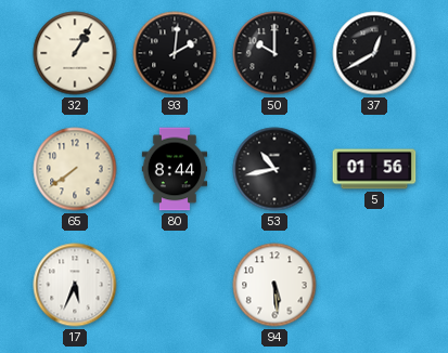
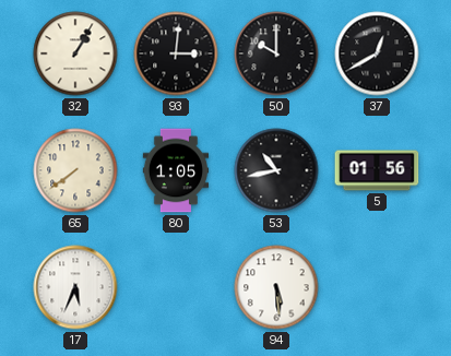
93: 2:01 -> 3:01 (176, 54)
80: 8:44 -> 1:05 (176, 170)
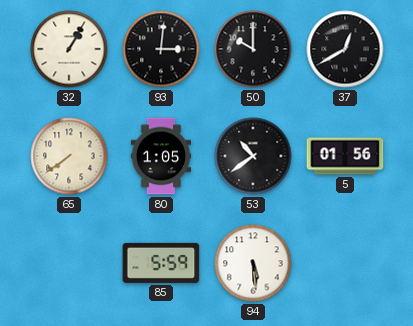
53: 10:43 -> 10:39 (253, 156)
17: 5:34 -> none (75, 287)
85: none -> 5:59 (161, 263)
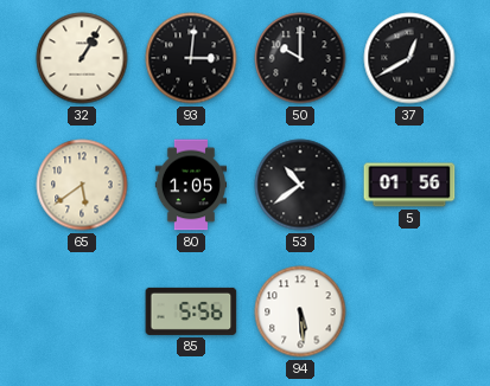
65: 7:39 -> 5:39 (82, 185)
85: 5:59 -> 5:56 (191, 311)
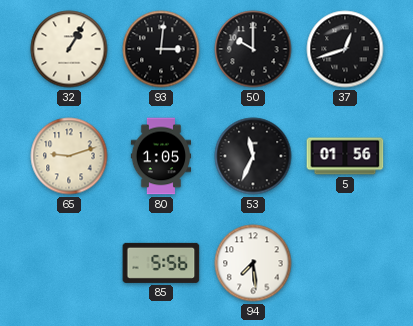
37: 12:40 -> 12:42 (345, 49)
65: 5:39 -> 9:12 (69, 156)
53: 10:39 -> 11:34 (253, 156)
94: 5:29 -> 7:29 (253, 263)
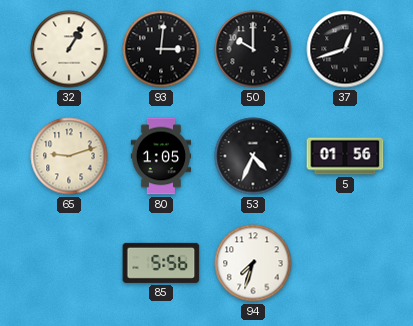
53: 11:34 -> 4:34 (253, 156)
94: 7:29 -> 7:33 (253, 263)
